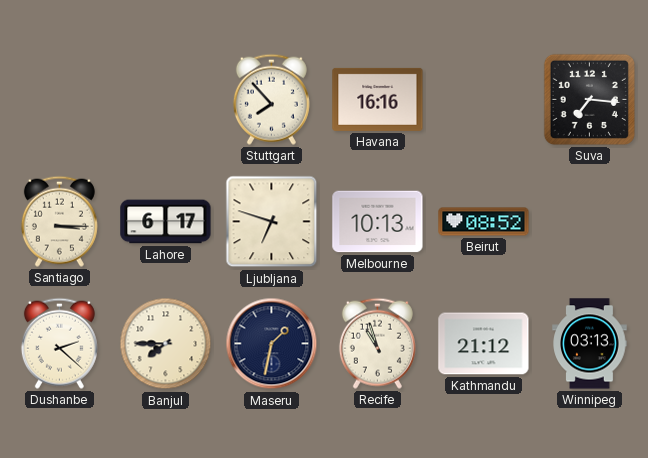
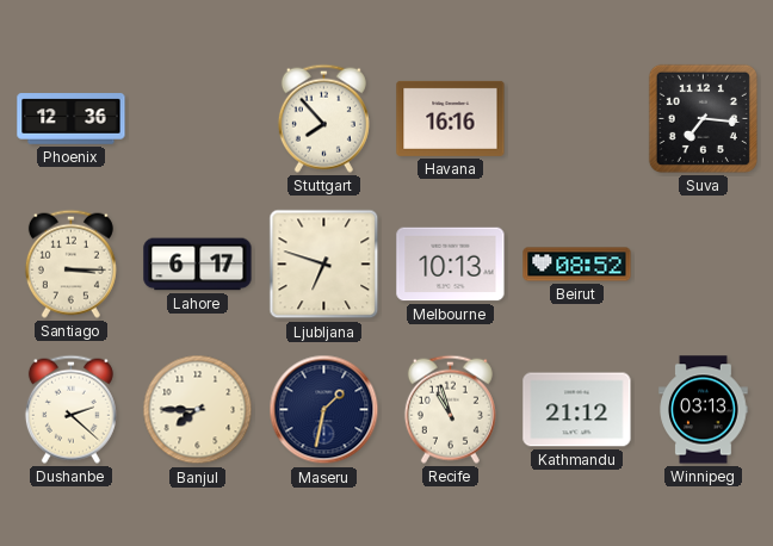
Phoenix: none -> 12:36 (72, 119)
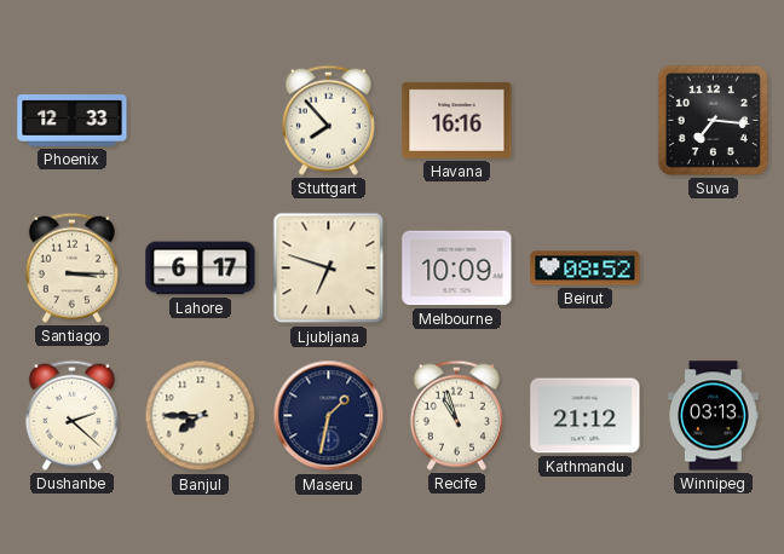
Phoenix: 12:36 -> 12:33 (73, 121)
Melbourne: 10:13 -> 10:09 (457, 269)
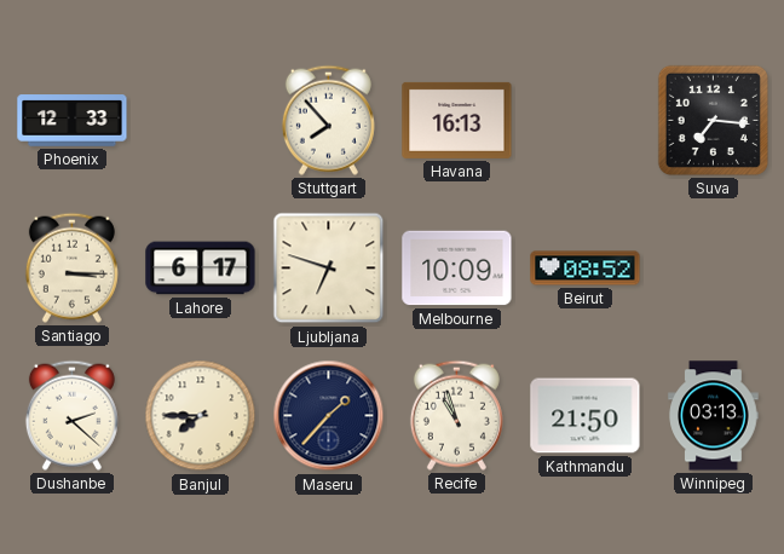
Havana: 16:16 -> 16:13 (457, 120)
Maseru: 1:32 -> 1:37 (329, 416)
Kathmandu: 21:12 -> 21:50 (586, 416)
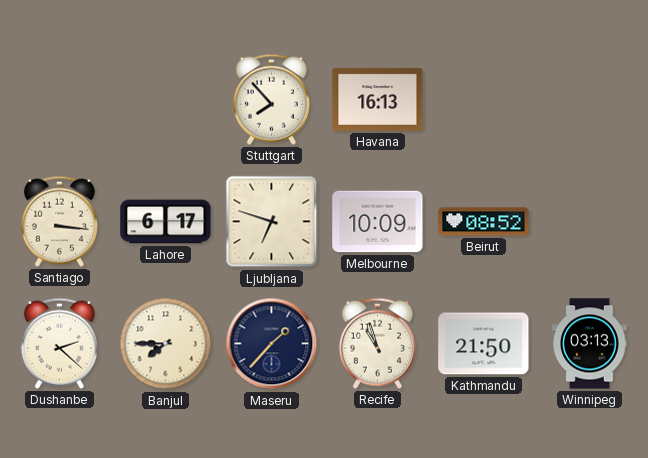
Phoenix: 12:33 -> none (73, 121)
Suva: 7:16 -> none (713, 120)
Santiago: 3:15 -> 3:16 (59, 221)
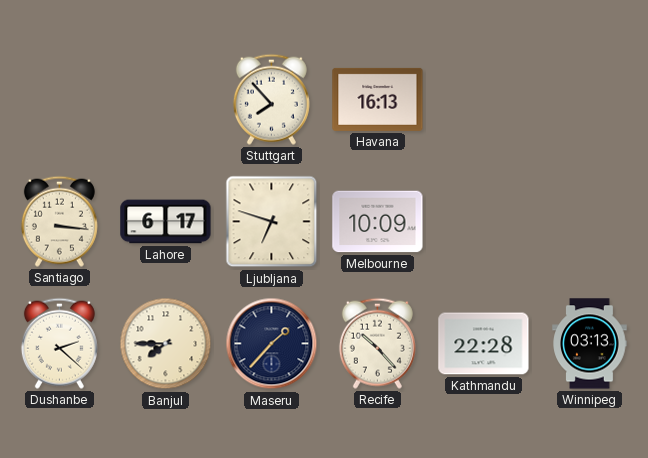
Beirut: 08:52 -> none (484, 222)
Recife: 10:57 -> 10:23 (377, 343)
Kathmandu: 21:50 -> 22:28 (484, 344)
